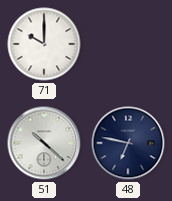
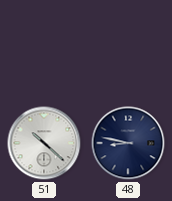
71: 10:00 -> none (44, 44)
48: 6:47 -> 8:47 (128, 143)
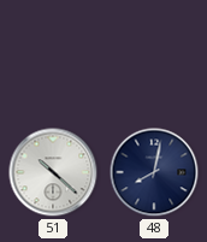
48: 8:47 -> 8:02 (154, 172)
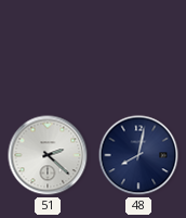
51: 10:22 -> 2:22 (48, 155)
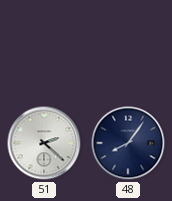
48: 8:02 -> 8:06 (128, 143)
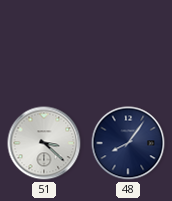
51: 2:22 -> 3:22 (44, 143)
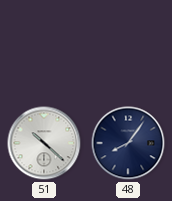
51: 3:22 -> 10:22 (44, 143)
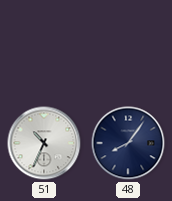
51: 10:22 -> 10:34 (44, 143)
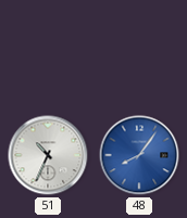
48 dial: navy -> blue (139, 155)
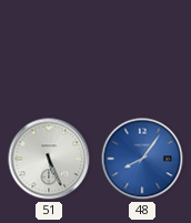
51: 10:34 -> 5:26 (49, 159)
